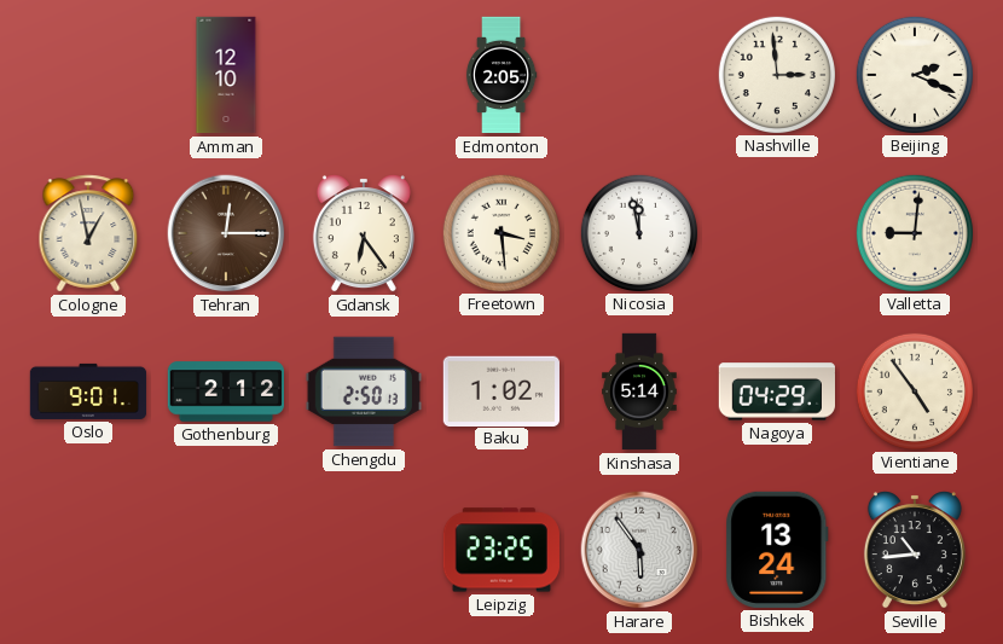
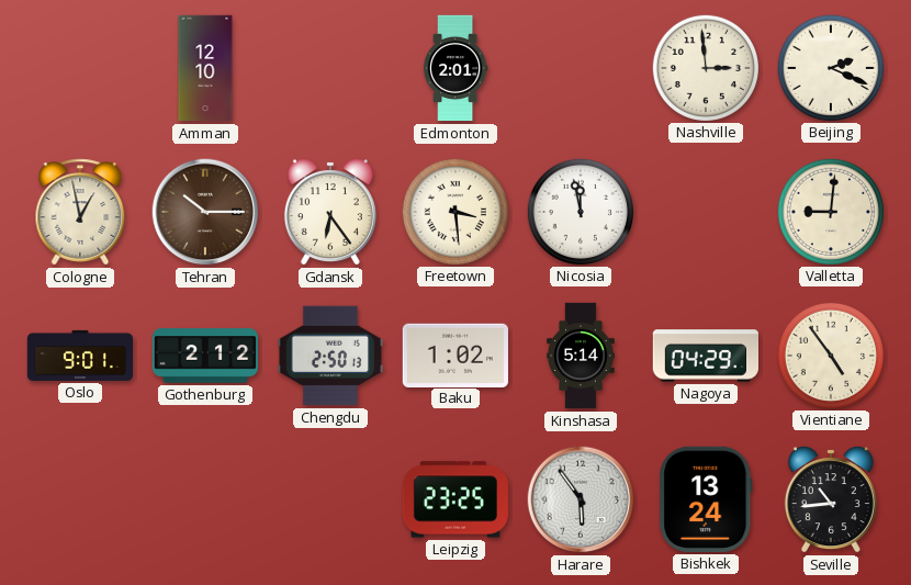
Edmonton: 2:05 -> 2:01 (455, 68)
Tehran: 12:15 -> 10:15 (205, 212)
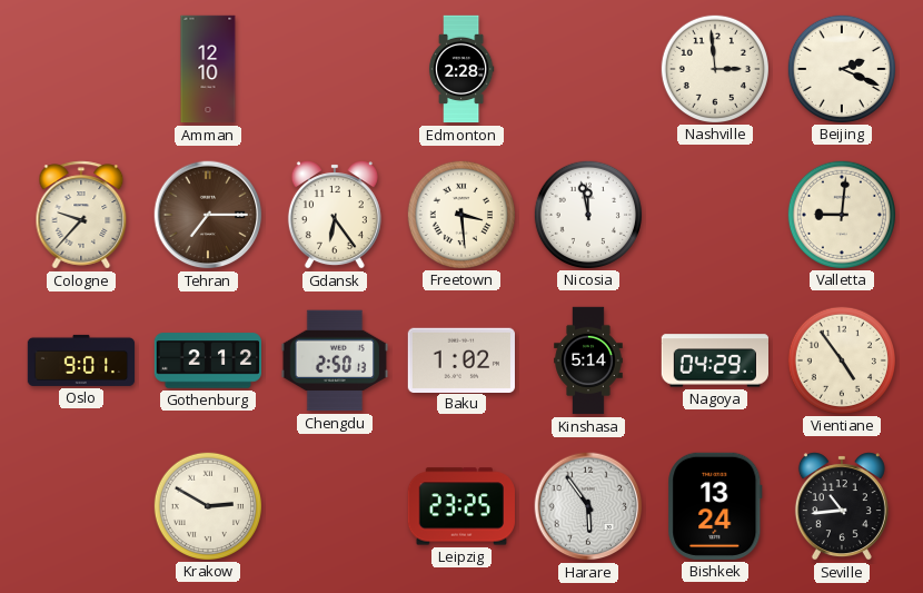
Edmonton: 2:01 -> 2:28 (461, 69)
Cologne: 12:58 -> 9:37 (81, 215)
Tehran: 10:15 -> 7:15 (208, 215)
Krakow: none -> 2:50 (207, 505)
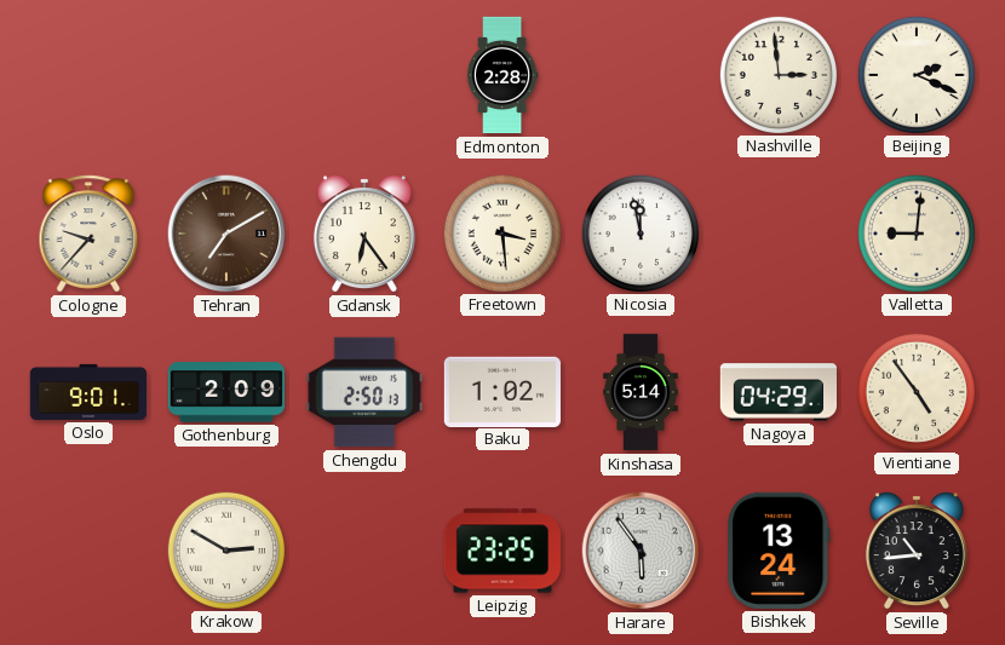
Amman: 12:10 -> none (208, 69)
Tehran: 7:15 -> 7:10 (226, 234)
Gothenburg: 2:12 -> 2:09 (226, 392)
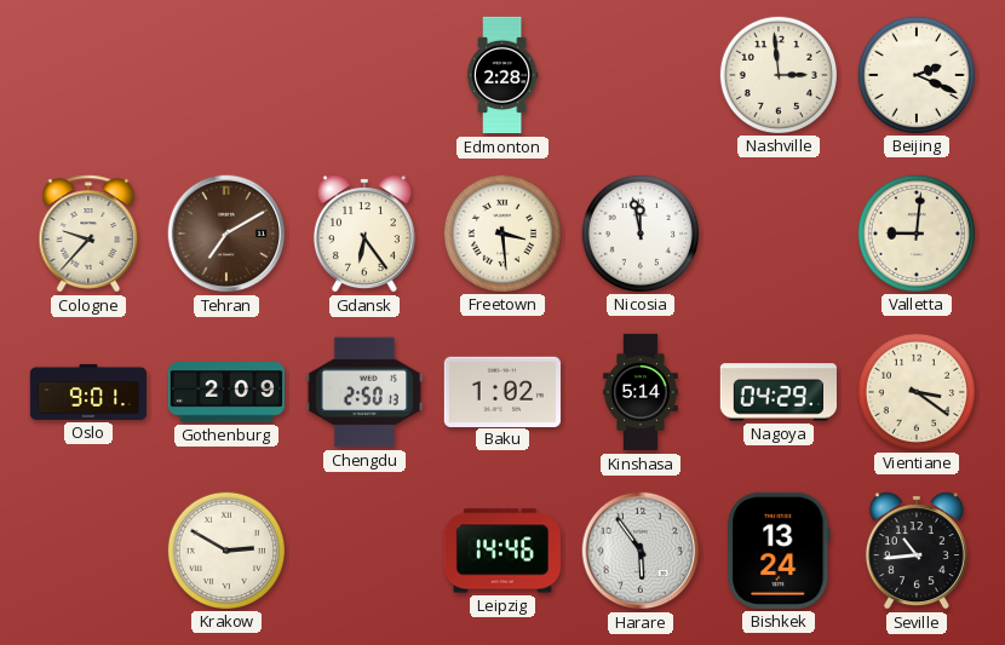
Vientiane: 4:54 -> 3:21 (915, 391)
Leipzig: 23:25 -> 14:46 (502, 551)
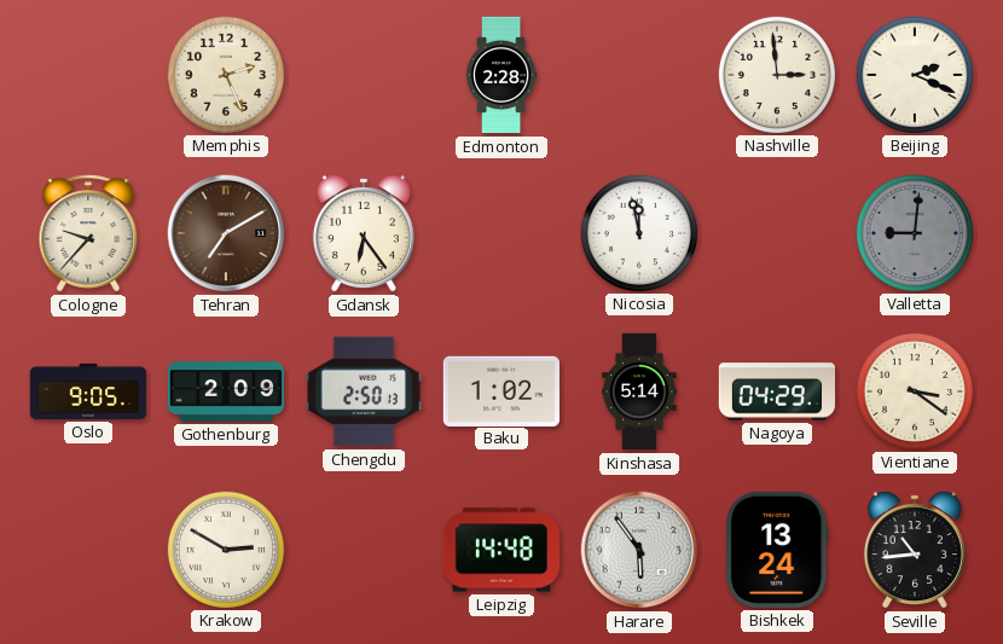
Memphis: none -> 2:26 (225, 74)
Freetown: 3:29 -> none (501, 232)
Valletta dial: cream -> grey (914, 232)
Oslo: 9:01 -> 9:05 (88, 391)
Leipzig: 14:46 -> 14:48 (502, 550)
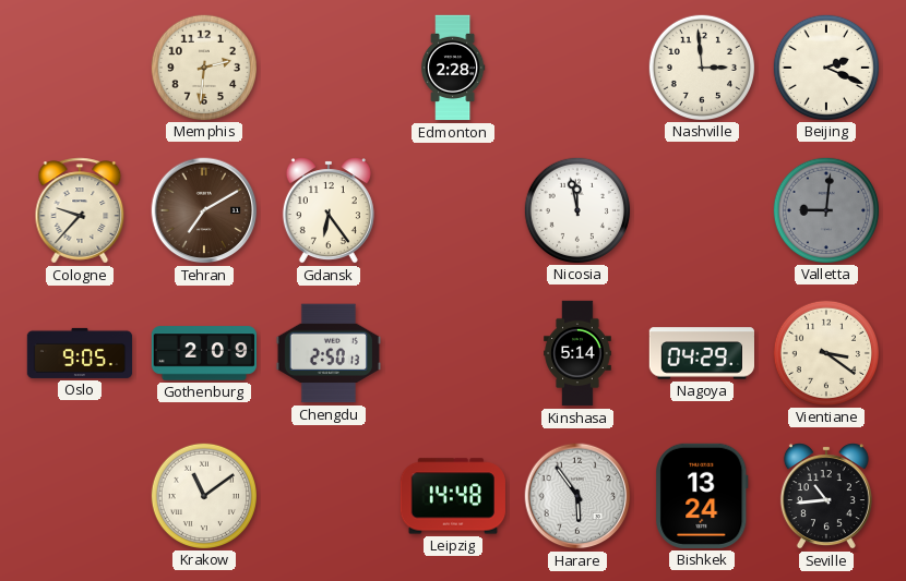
Memphis: 2:26 -> 2:31 (203, 66)
Baku: 1:02 -> none (500, 390)
Krakow: 2:50 -> 11:09 (203, 495)
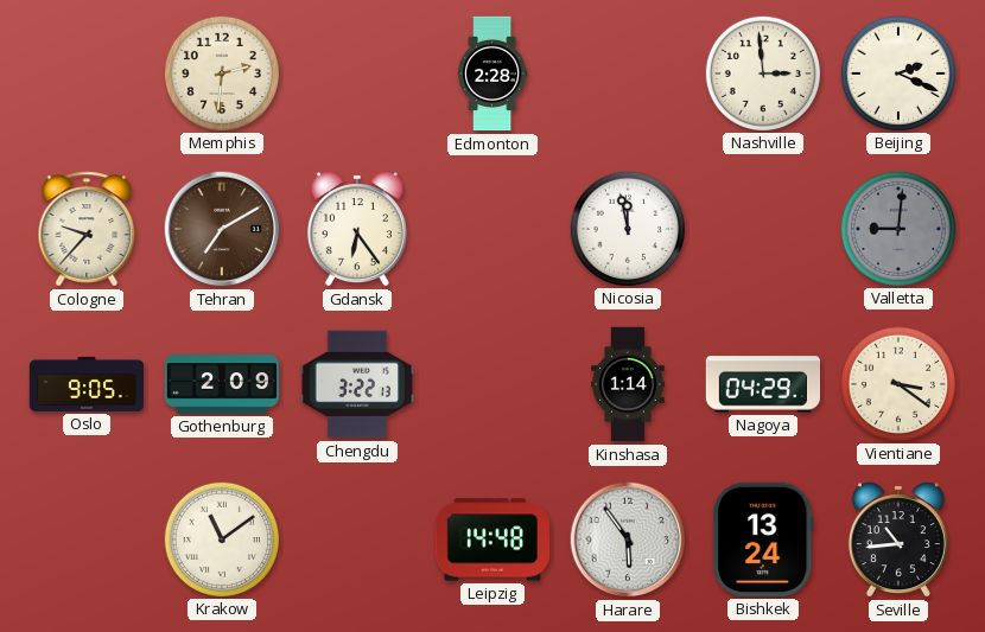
Chengdu: 2:50 -> 3:22 (356, 384)
Kinshasa: 5:14 -> 1:14 (628, 384)
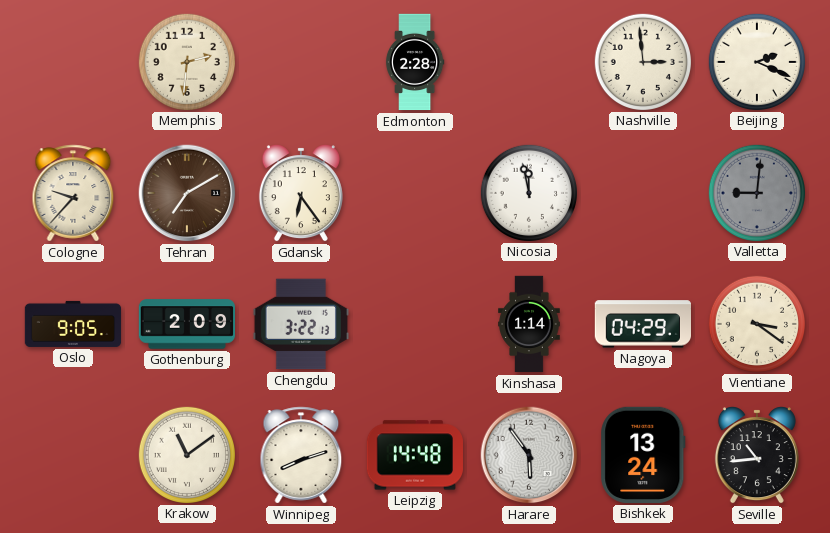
Winnipeg: none -> 8:12 (301, 455)
